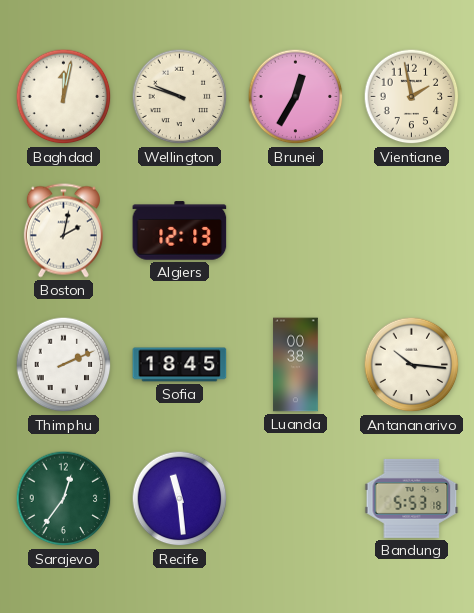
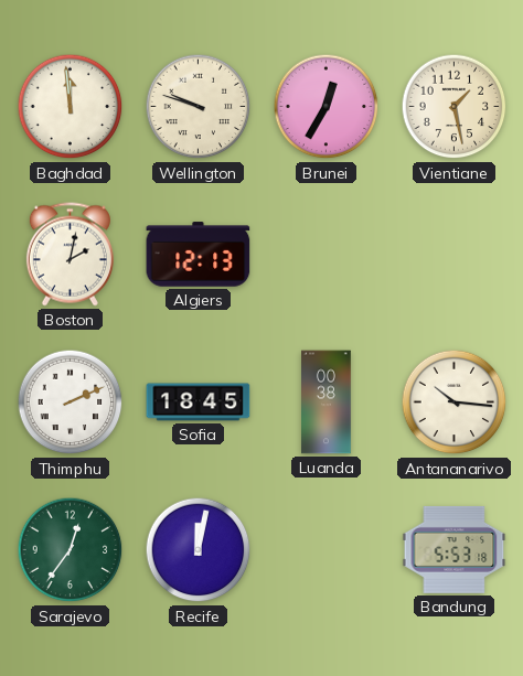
Baghdad: 12:02 -> 11:59 (71, 107)
Vientiane: 1:58 -> 1:28 (455, 107)
Recife: 11:29 -> 12:02 (199, 550)
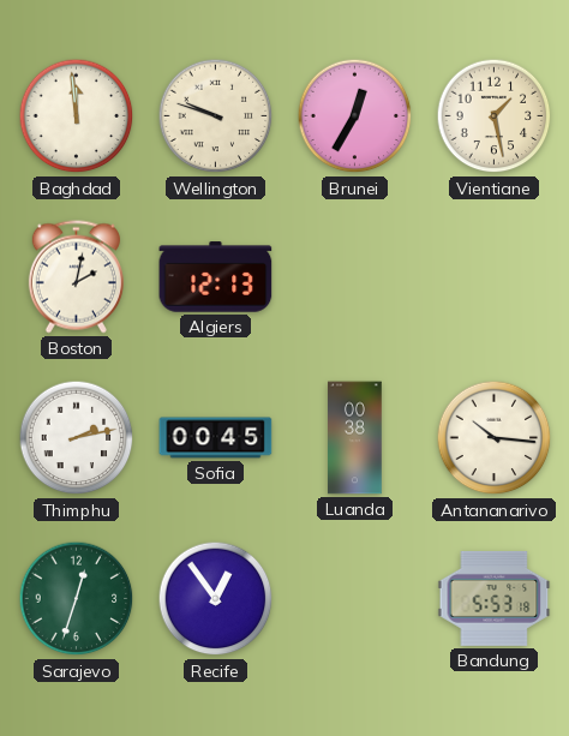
Thimphu: 2:11 -> 2:13 (77, 438)
Sofia: 18:45 -> 00:45 (216, 438)
Sarajevo: 12:36 -> 12:33 (77, 599)
Recife: 12:02 -> 12:54 (216, 599)
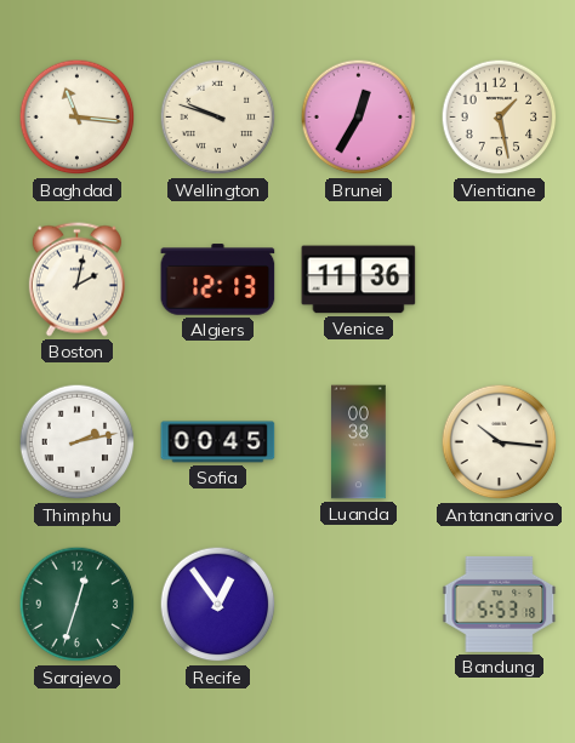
Baghdad: 11:59 -> 11:16 (78, 118)
Venice: none -> 11:36 (359, 280)
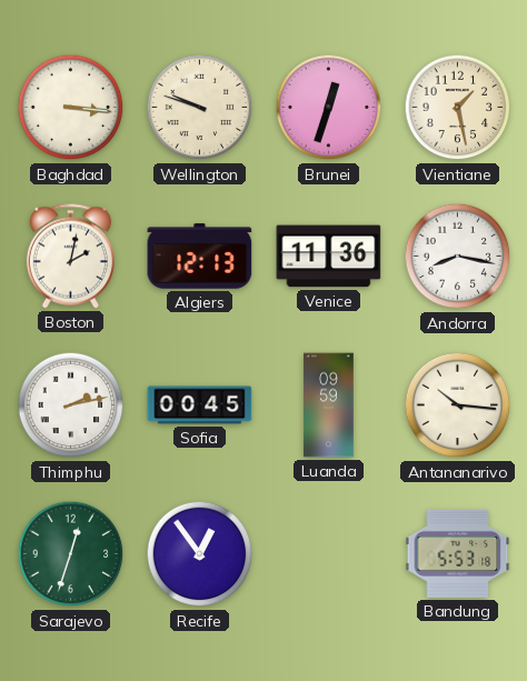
Baghdad: 11:16 -> 3:16 (71, 108)
Brunei: 12:35 -> 12:33 (329, 108)
Andorra: none -> 8:17 (458, 257)
Luanda: 00:38 -> 09:59 (329, 405)
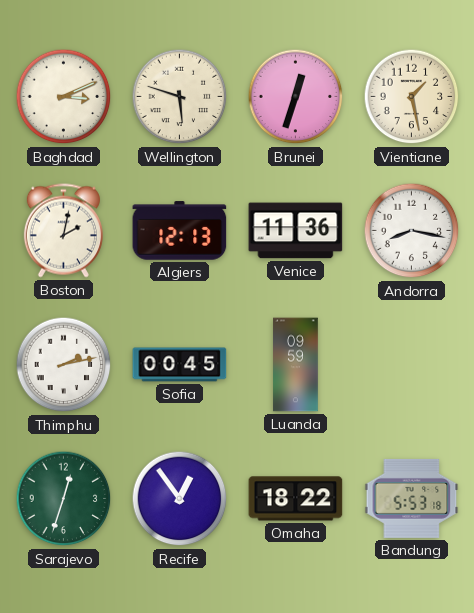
Baghdad: 3:16 -> 3:11 (64, 97)
Wellington: 9:48 -> 5:48 (180, 97)
Antananarivo: 10:16 -> none (458, 405)
Omaha: none -> 18:22 (296, 499)
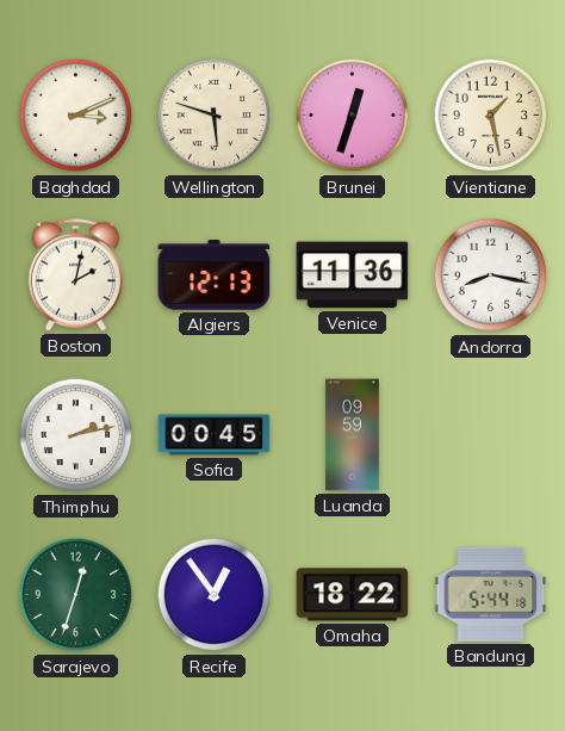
Bandung: 5:53 -> 5:44 (491, 594)
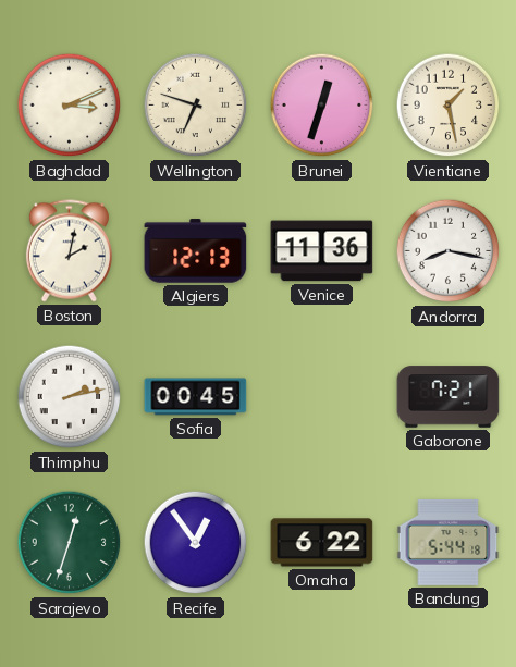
Wellington: 5:48 -> 6:48 (196, 106)
Luanda: 09:59 -> none (353, 435)
Gaborone: none -> 7:21 (449, 397)
Omaha: 18:22 -> 6:22 (322, 543)
